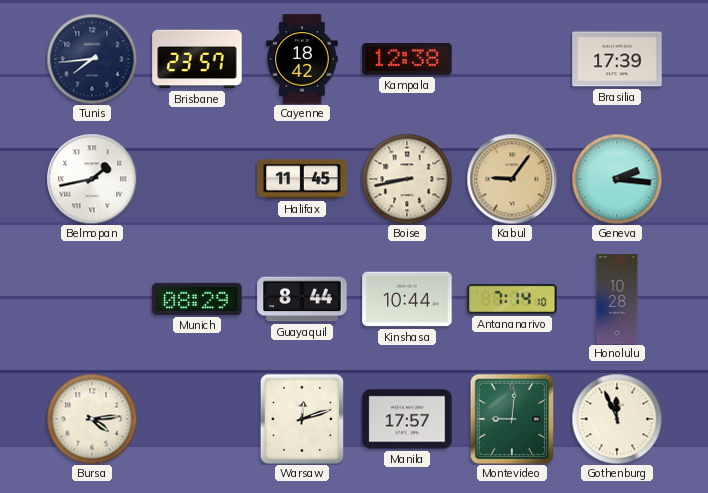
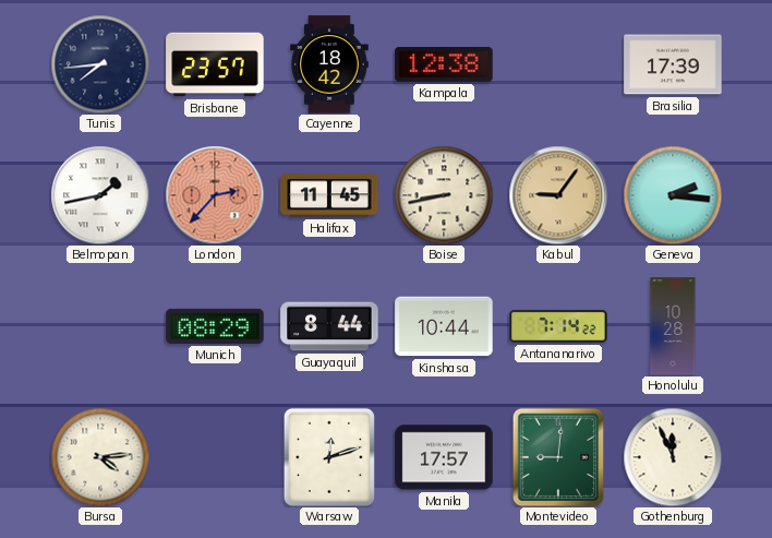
London: none -> 2:37 (215, 195)
Antananarivo: 7:14:10 -> 7:14:22 (558, 326)
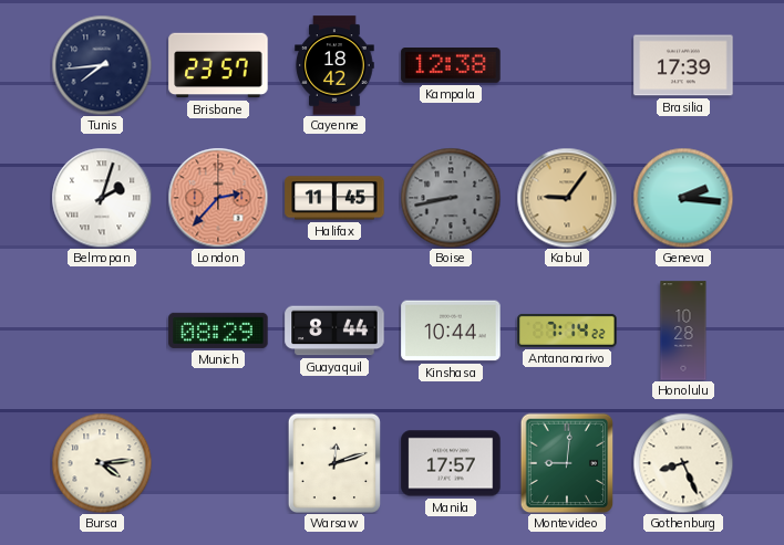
Belmopan: 1:43 -> 2:03 (102, 198)
Boise dial: cream -> grey (451, 198)
Gothenburg: 11:56 -> 8:26 (683, 463)
